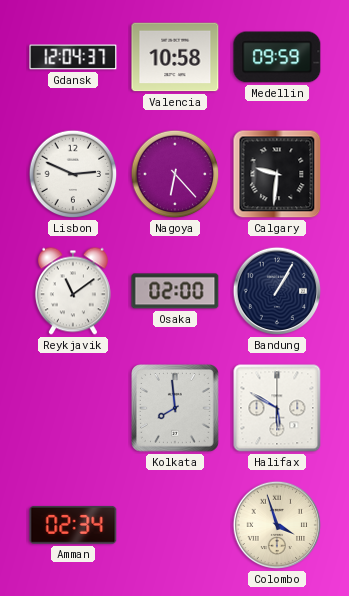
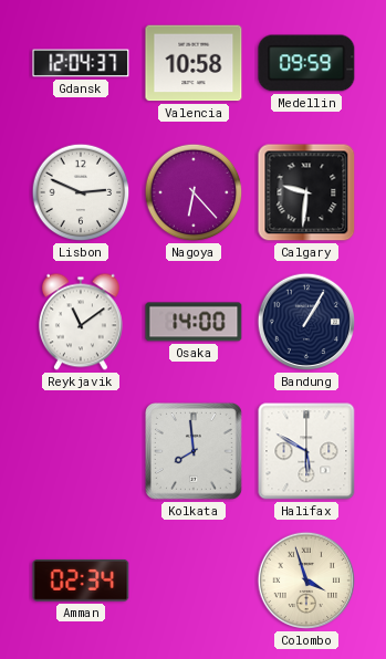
Osaka: 02:00 -> 14:00 (194, 322)
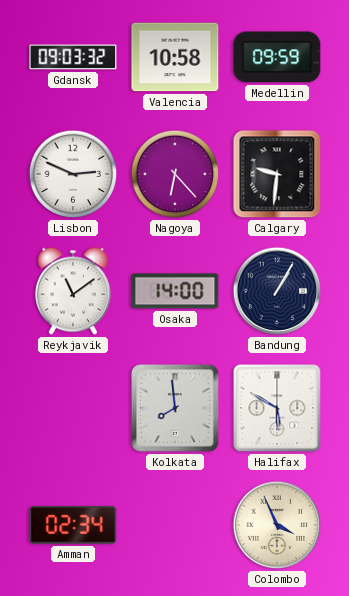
Gdansk: 12:04 -> 09:03 (73, 57)
Colombo: 3:57 -> 3:56 (277, 525)
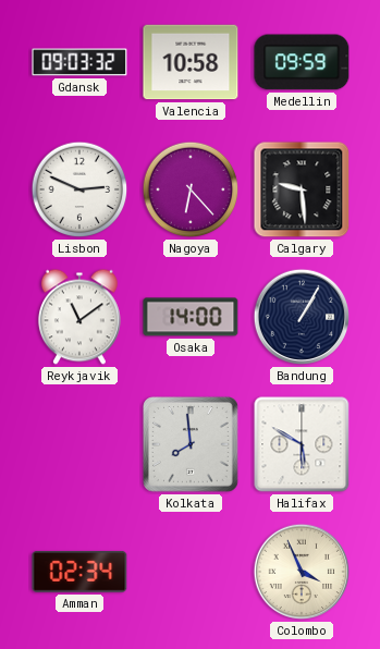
Calgary: 9:31 -> 9:29 (302, 189)
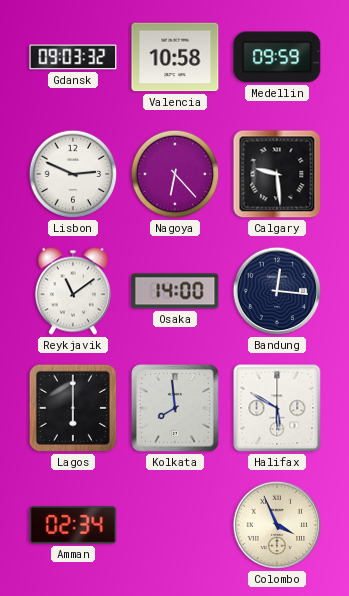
Bandung: 1:05 -> 12:16 (277, 291)
Lagos: none -> 6:00 (73, 408)
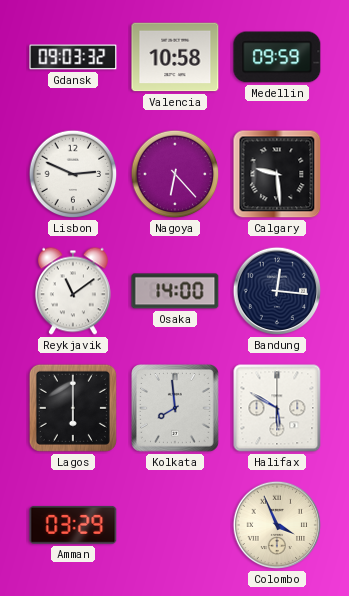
Amman: 02:34 -> 03:29 (73, 525)
